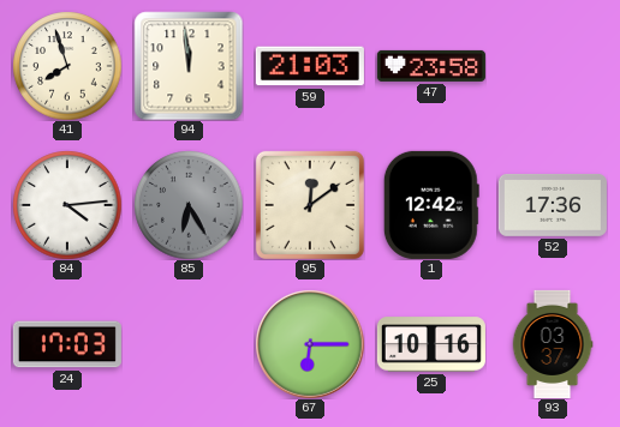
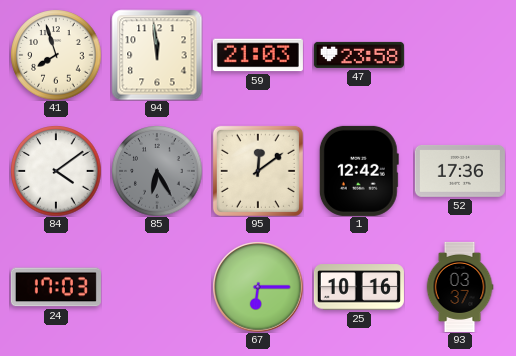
84: 4:14 -> 4:09 (56, 171)
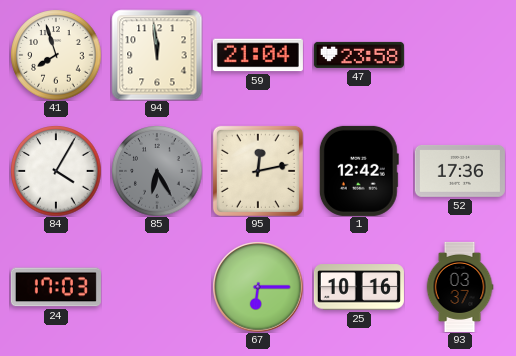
59: 21:03 -> 21:04 (258, 55)
84: 4:09 -> 4:05 (56, 171)
95: 12:09 -> 12:13 (258, 171)
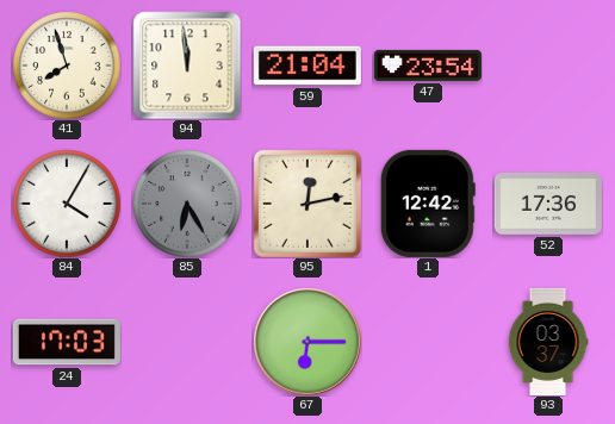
47: 23:58 -> 23:54 (428, 66)
25: 10:16 -> none (359, 287)
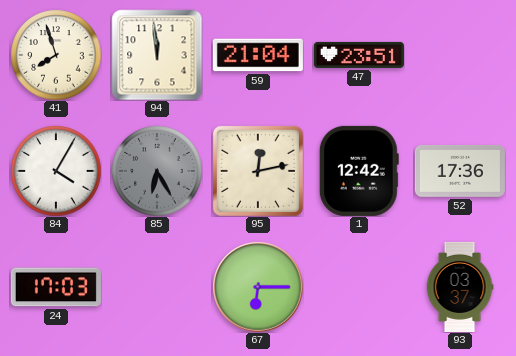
47: 23:54 -> 23:51 (359, 55)
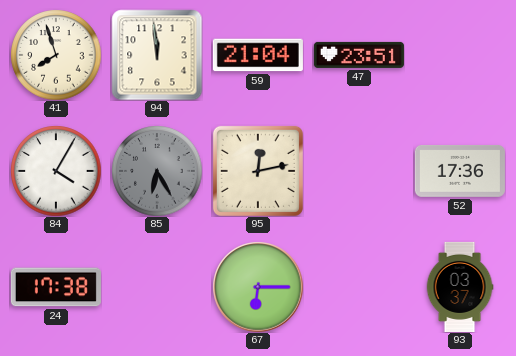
1: 12:42 -> none (359, 171)
24: 17:03 -> 17:38 (56, 287)
